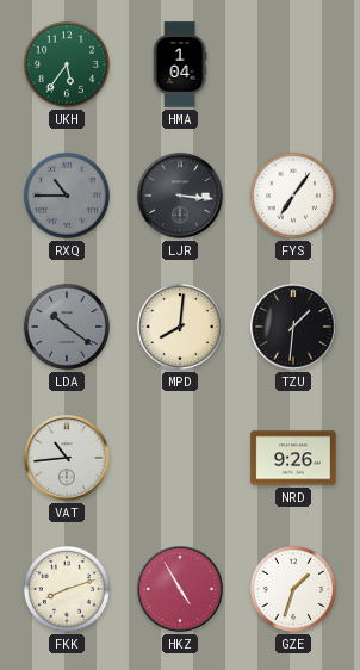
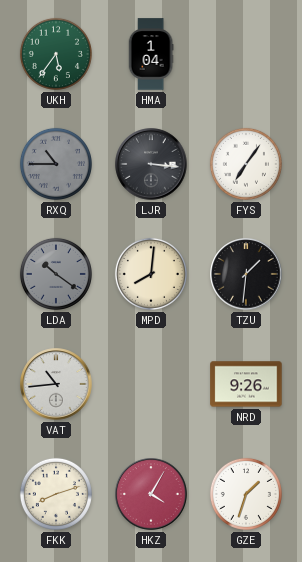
HKZ: 4:55 -> 4:05 (151, 494)
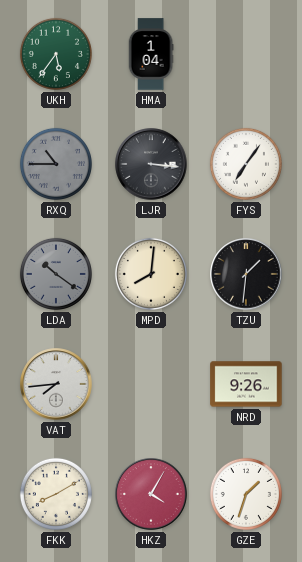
VAT: 10:44 -> 7:44 (56, 384)
FKK: 8:12 -> 8:10 (56, 494)
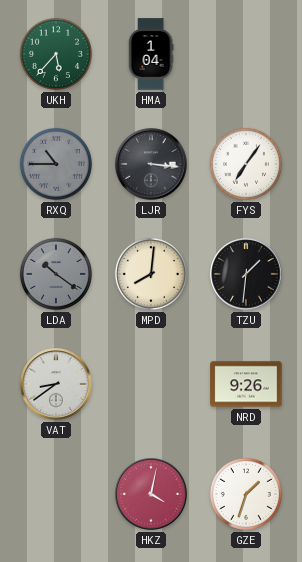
UKH: 5:36 -> 5:37 (56, 54)
VAT: 7:44 -> 8:39 (56, 384)
FKK: 8:10 -> none (56, 494)
HKZ: 4:05 -> 4:02 (151, 494)
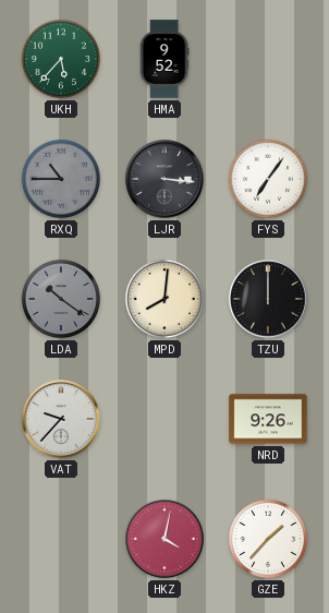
HMA: 1:04 -> 9:52 (164, 59)
TZU: 1:31 -> 12:00 (268, 299)
VAT: 8:39 -> 9:37 (61, 419)
GZE: 1:33 -> 1:37 (268, 539)
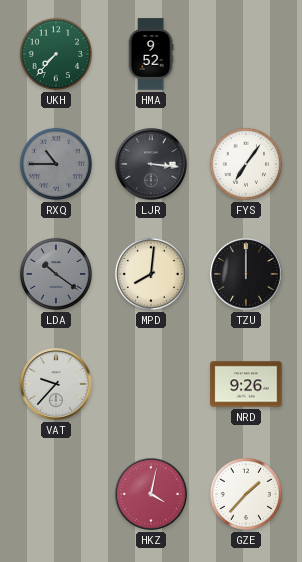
UKH: 5:37 -> 7:37 (56, 54)
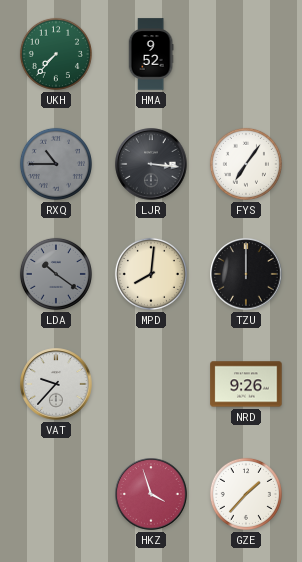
HKZ: 4:02 -> 3:57 (151, 494)
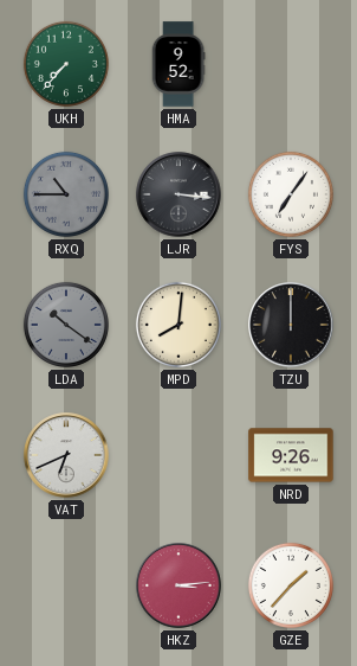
VAT: 9:37 -> 6:41 (66, 455)
HKZ: 3:57 -> 3:14 (178, 585)
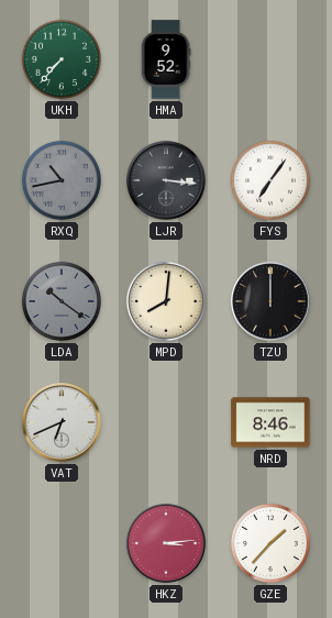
RXQ: 10:45 -> 10:43 (62, 180)
NRD: 9:26 -> 8:46 (270, 422)
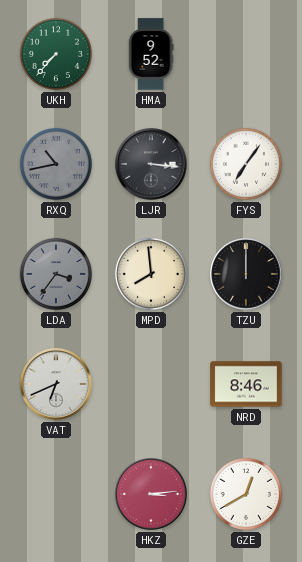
LDA: 10:21 -> 3:36 (56, 274)
MPD: 8:01 -> 7:59 (151, 274)
GZE: 1:37 -> 12:40 (246, 494)
